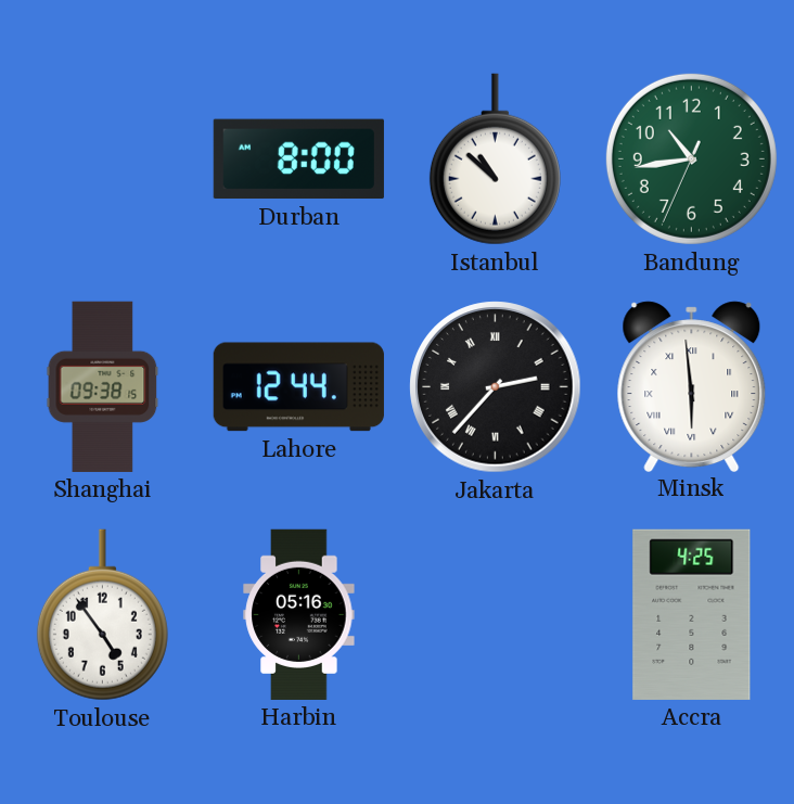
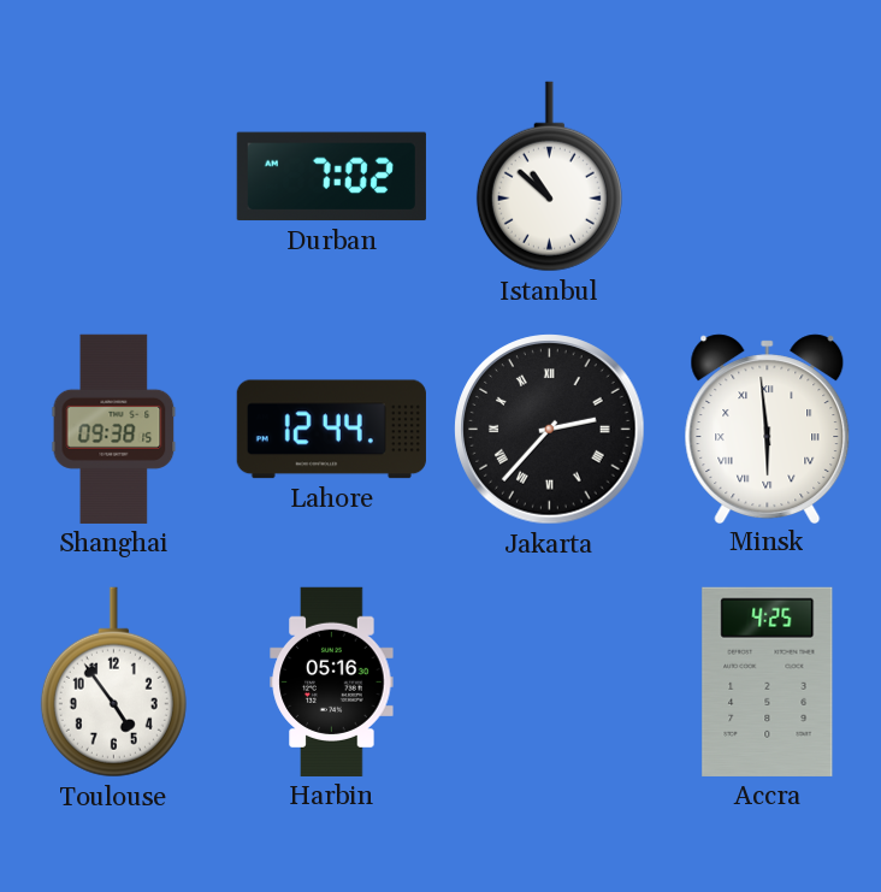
Durban: 8:00 -> 7:02 (331, 177)
Bandung: 10:43 -> none (691, 158)
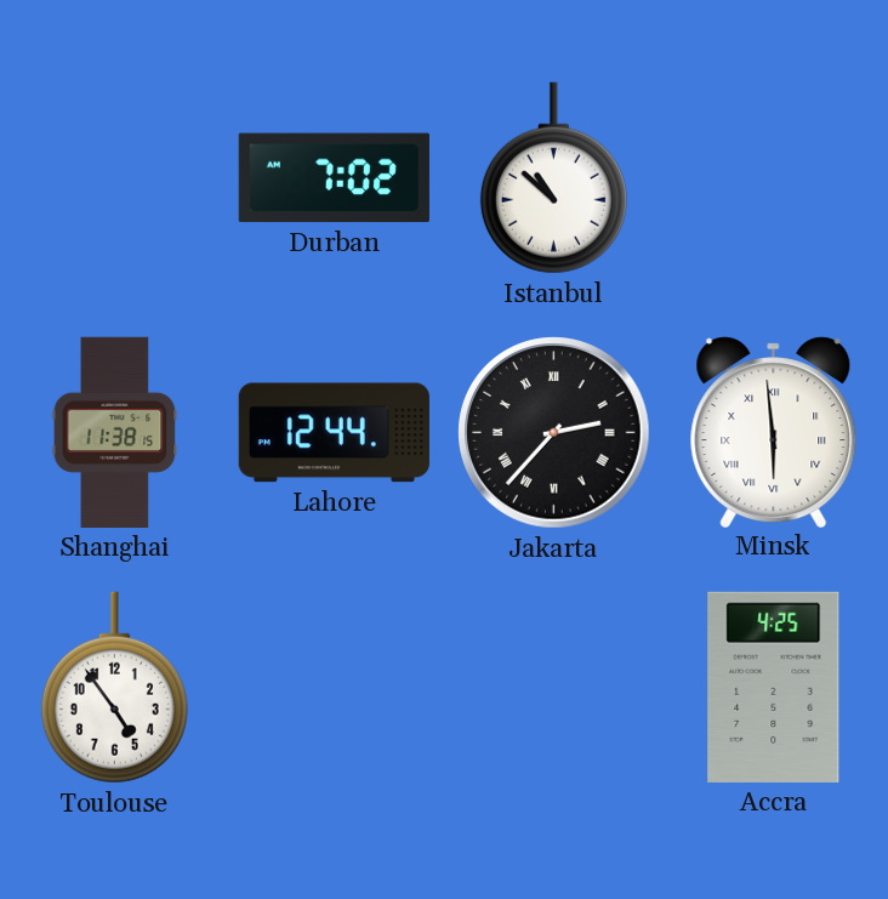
Shanghai: 09:38 -> 11:38 (115, 432)
Harbin: 05:16 -> none (332, 681)
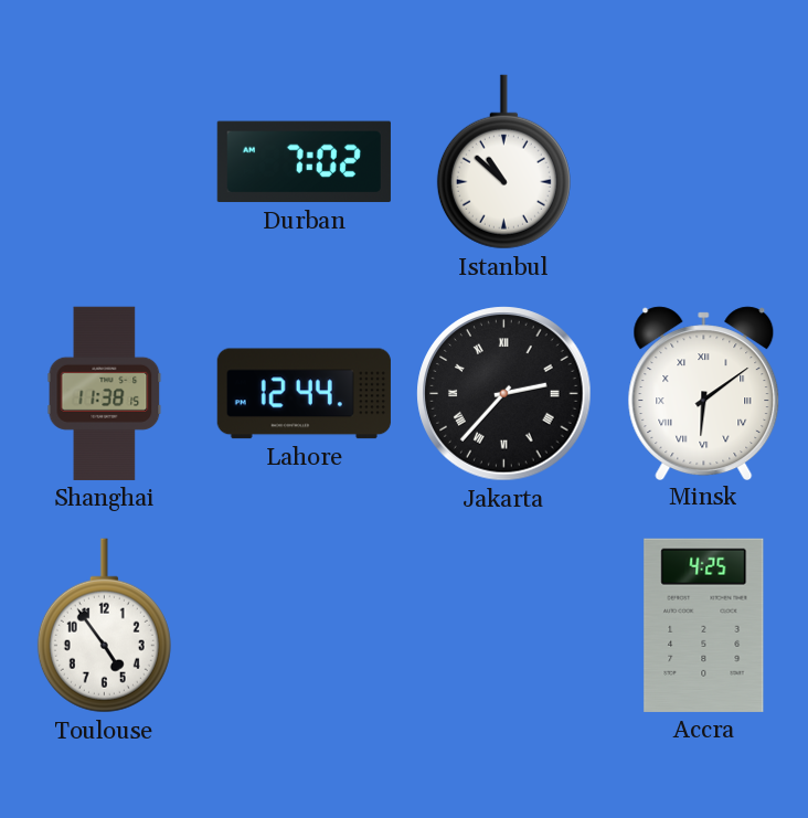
Minsk: 5:59 -> 6:09 (704, 393)
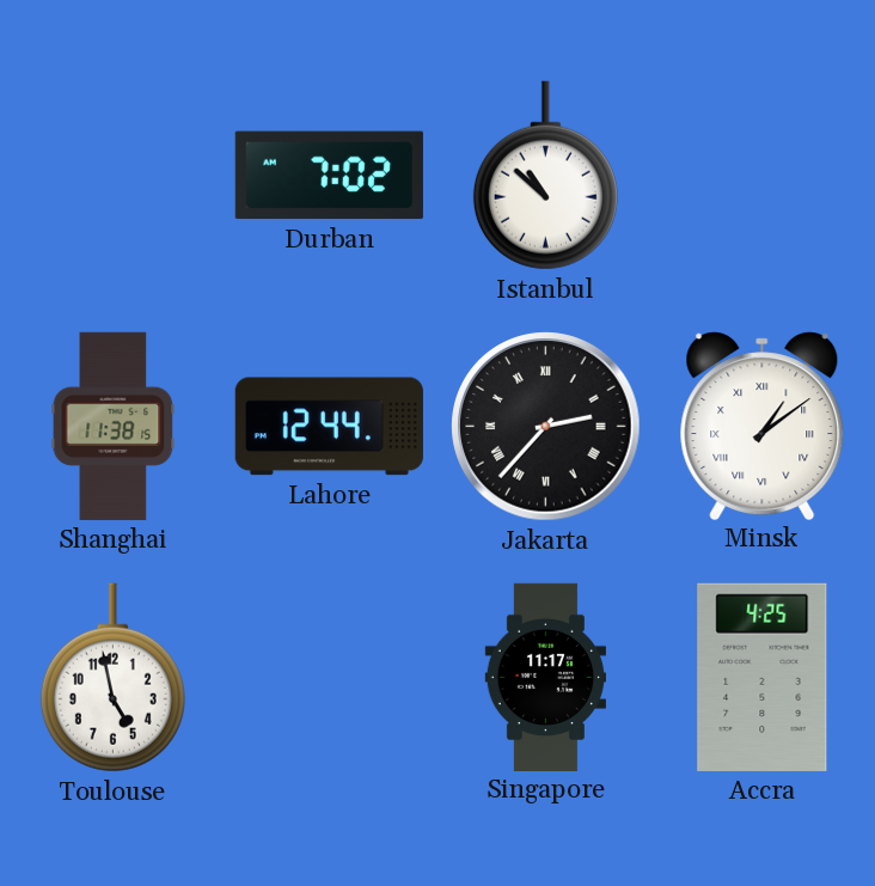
Minsk: 6:09 -> 1:09 (763, 426)
Toulouse: 4:54 -> 4:58 (112, 678)
Singapore: none -> 11:17 (545, 677)
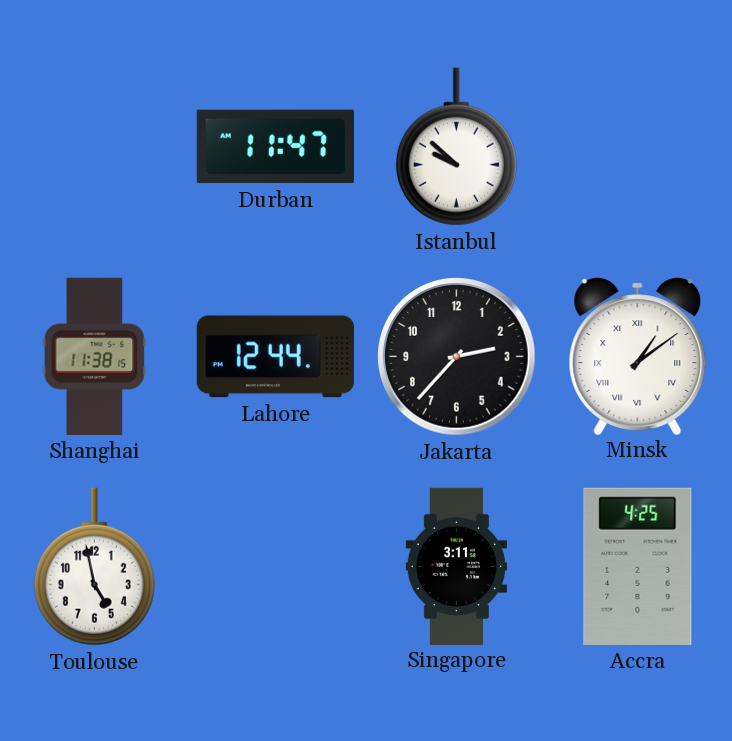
Durban: 7:02 -> 11:47 (275, 147)
Istanbul: 10:52 -> 9:52 (456, 147)
Jakarta numerals: Roman -> Arabic (457, 357)
Singapore: 11:17 -> 3:11 (456, 566)
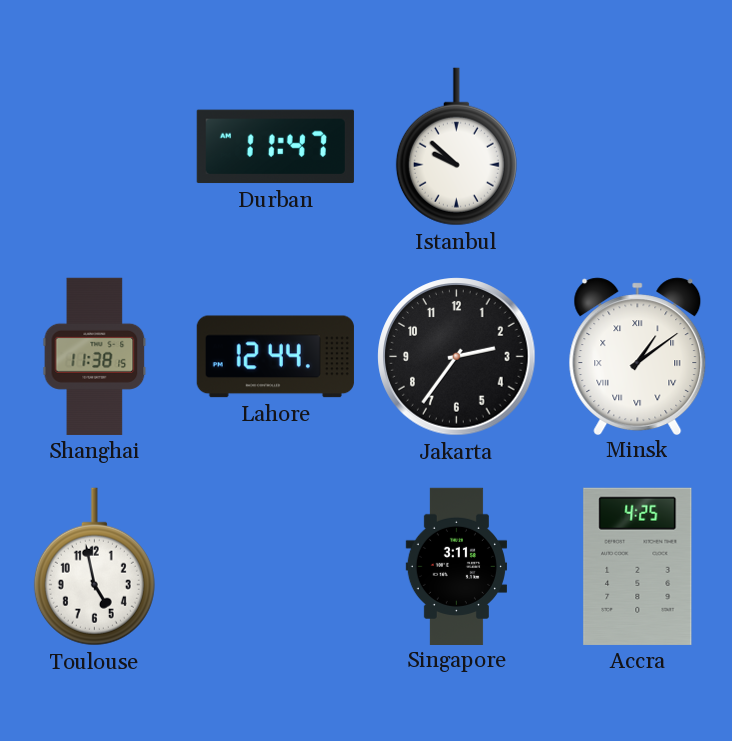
Jakarta: 2:37 -> 2:36 (457, 357)
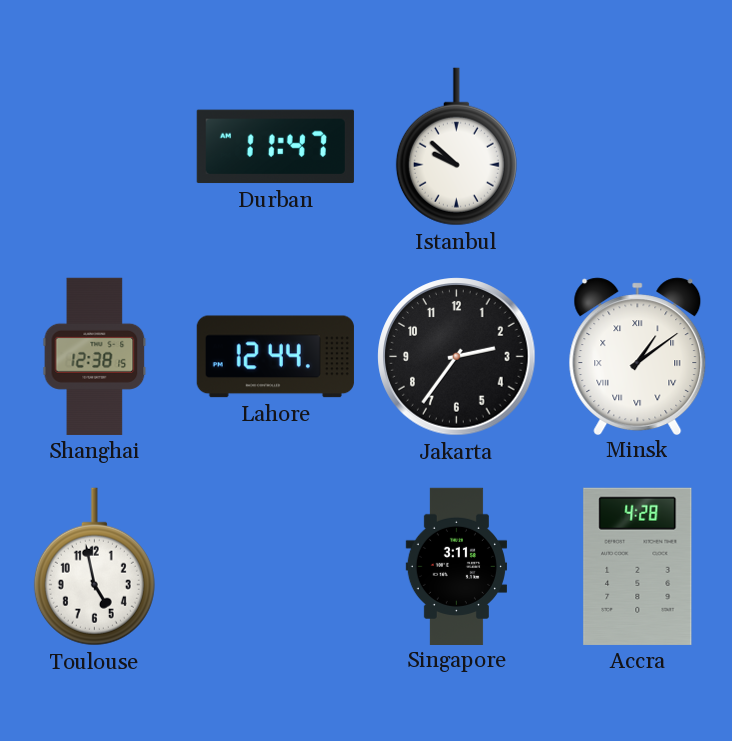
Shanghai: 11:38 -> 12:38 (95, 356)
Accra: 4:25 -> 4:28 (638, 566)
